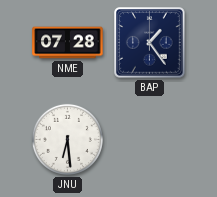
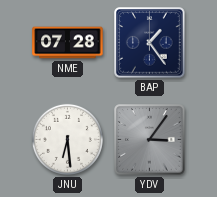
YDV: none -> 3:06 (150, 140)
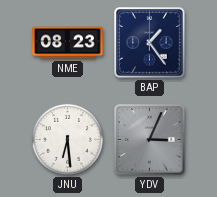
NME: 07:28 -> 08:23 (68, 43)
YDV: 3:06 -> 3:04 (150, 140)
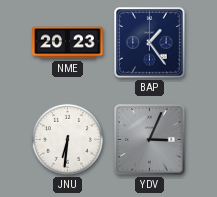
NME: 08:23 -> 20:23 (68, 43)
JNU: 6:29 -> 6:31 (67, 139)
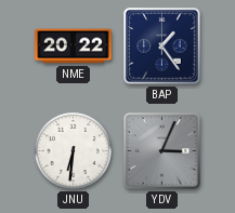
NME: 20:23 -> 20:22 (74, 46)
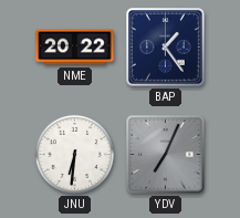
YDV: 3:04 -> 7:04 (166, 155)
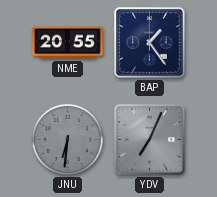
NME: 20:22 -> 20:55 (68, 43)
JNU dial: white -> grey (67, 139)
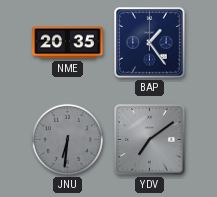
NME: 20:55 -> 20:35 (68, 43)
YDV: 7:04 -> 7:09 (150, 140)
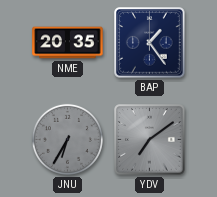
JNU: 6:31 -> 6:35 (67, 139)
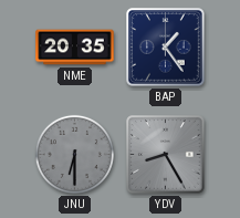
JNU: 6:35 -> 6:30 (74, 154)
YDV: 7:09 -> 8:25 (166, 155)
